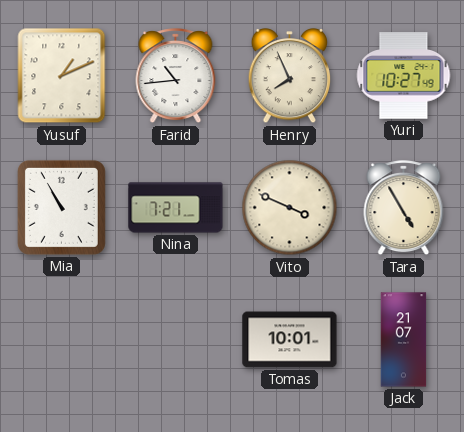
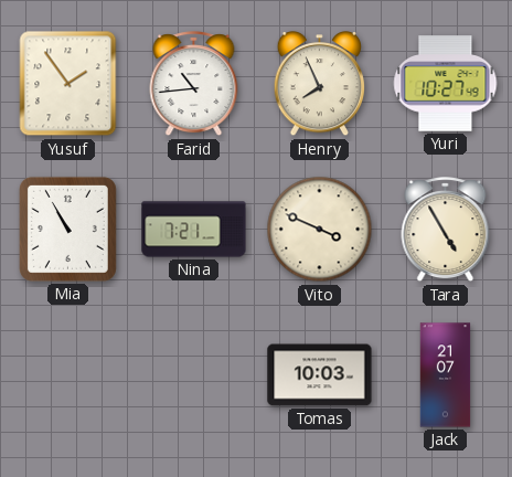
Yusuf: 1:11 -> 1:54 (68, 84)
Tomas: 10:01 -> 10:03 (320, 375)
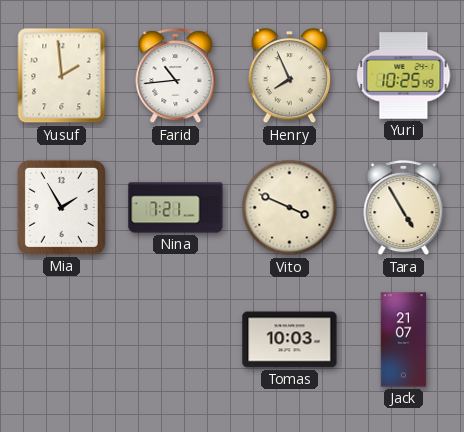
Yusuf: 1:54 -> 1:59 (62, 76)
Yuri: 10:27 -> 10:25 (404, 76)
Mia: 10:55 -> 1:55 (61, 207)
